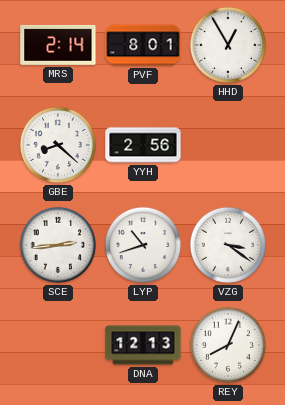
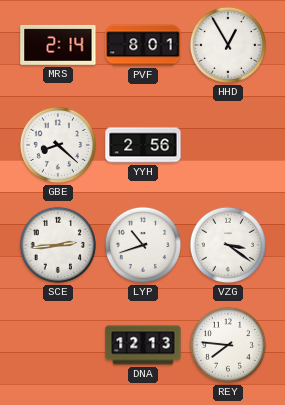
REY: 8:04 -> 7:46 (228, 345)
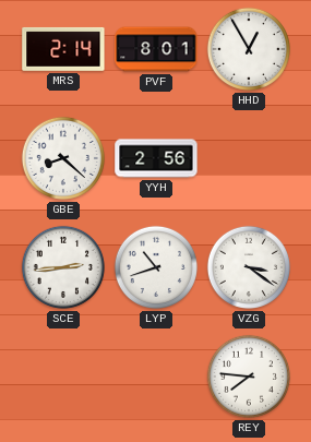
DNA: 12:13 -> none (143, 345)
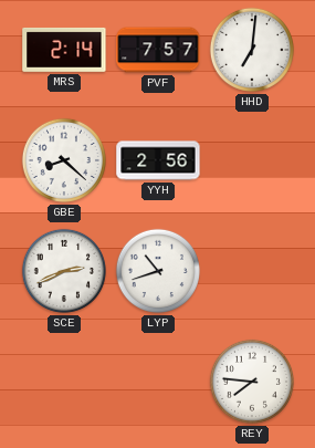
PVF: 8:01 -> 7:57 (158, 50)
HHD: 12:55 -> 7:01 (252, 50)
SCE: 2:44 -> 2:41 (64, 271)
VZG: 3:21 -> none (249, 267)
